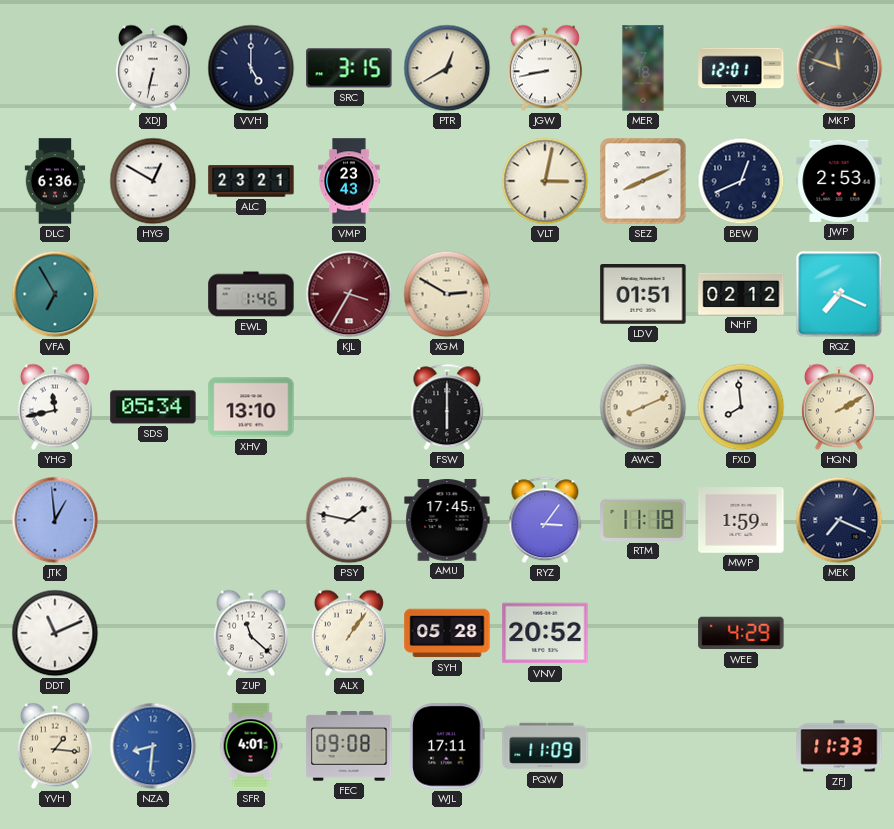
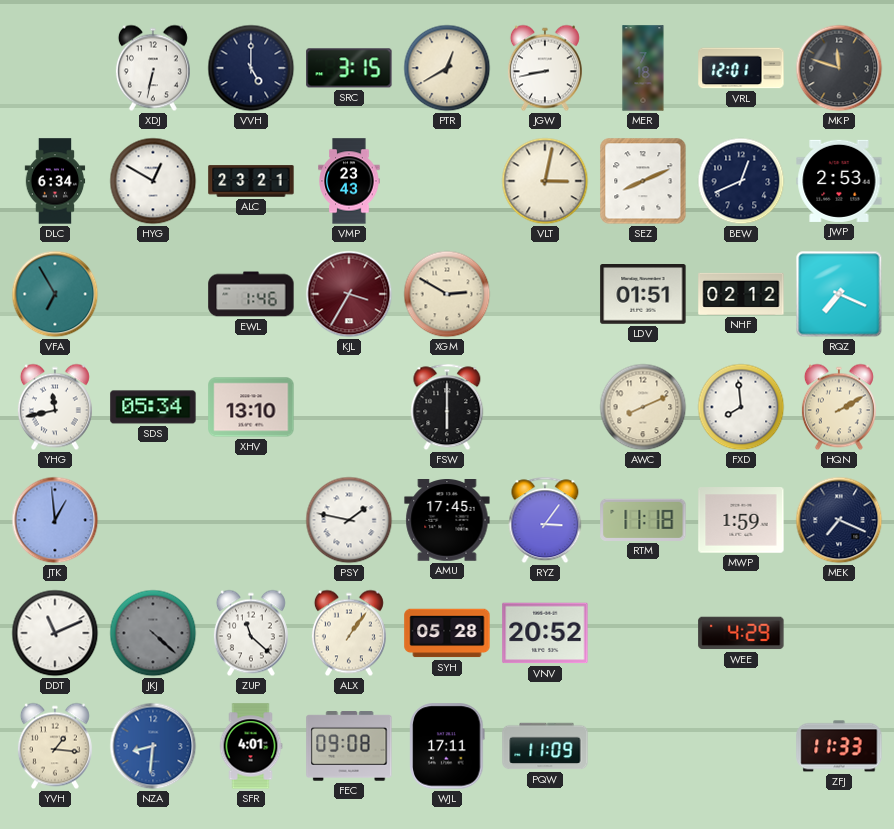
DLC: 6:36 -> 6:34 (55, 181)
JKJ: none -> 4:22 (153, 633)
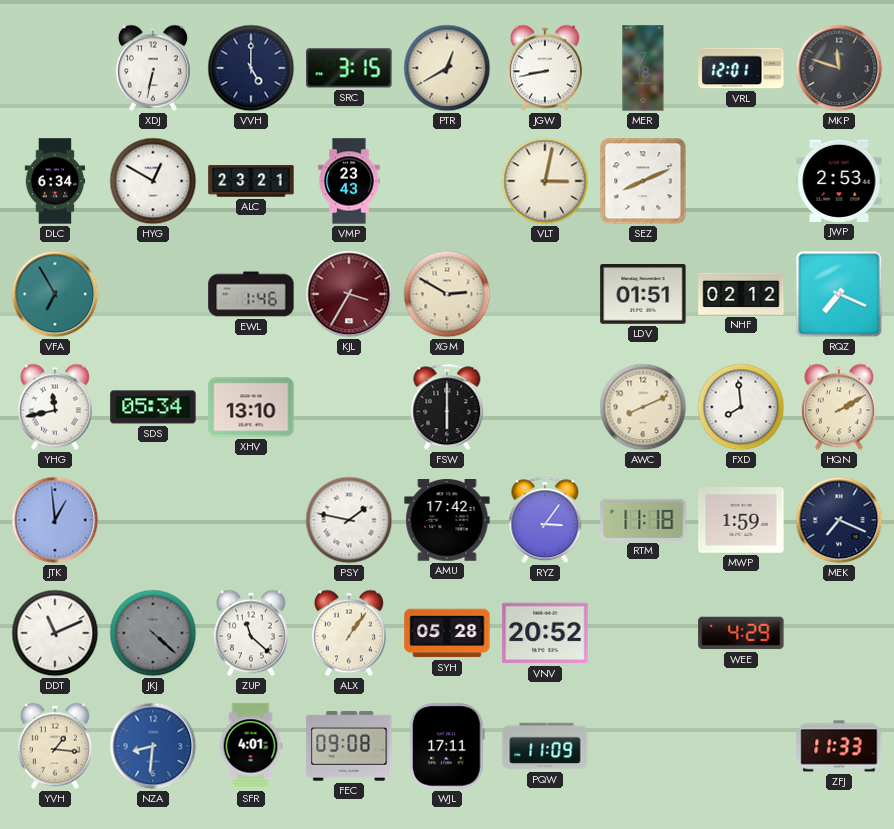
BEW: 12:41 -> none (741, 181)
AMU: 17:45 -> 17:42 (447, 520)
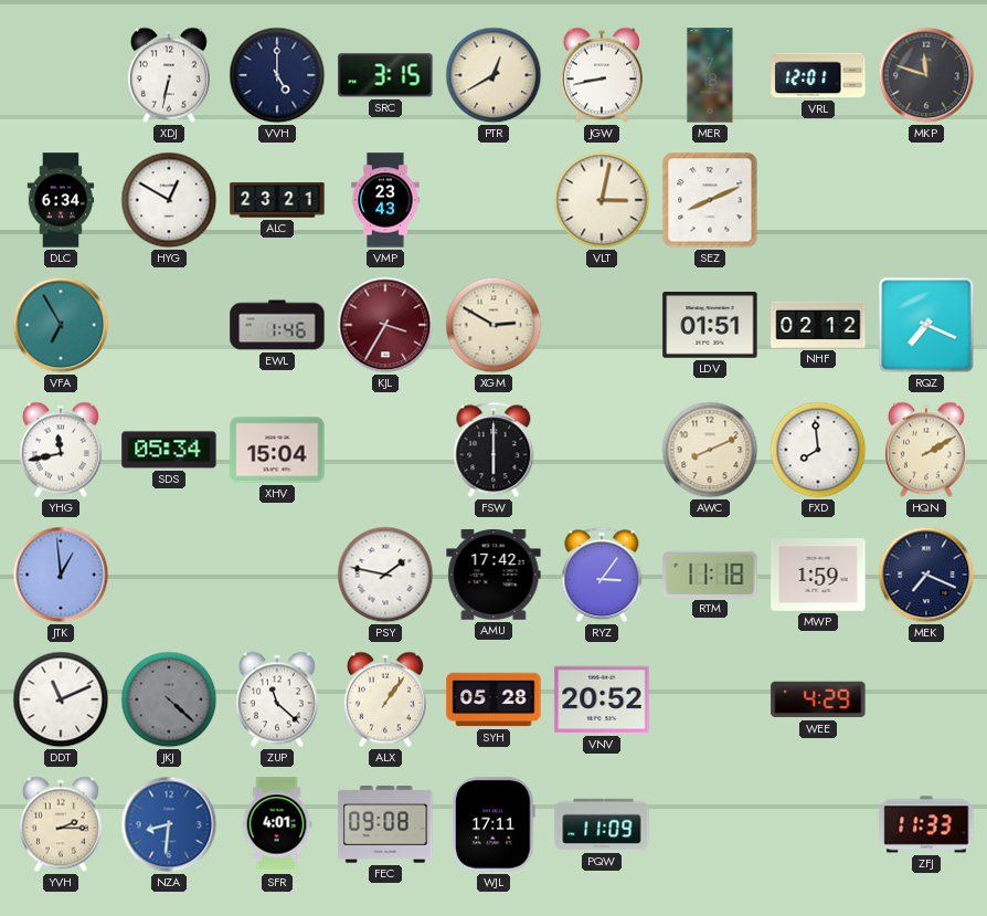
JWP: 2:53 -> none (839, 181)
XHV: 13:10 -> 15:04 (277, 450)
YVH: 1:16 -> 2:15 (61, 824)
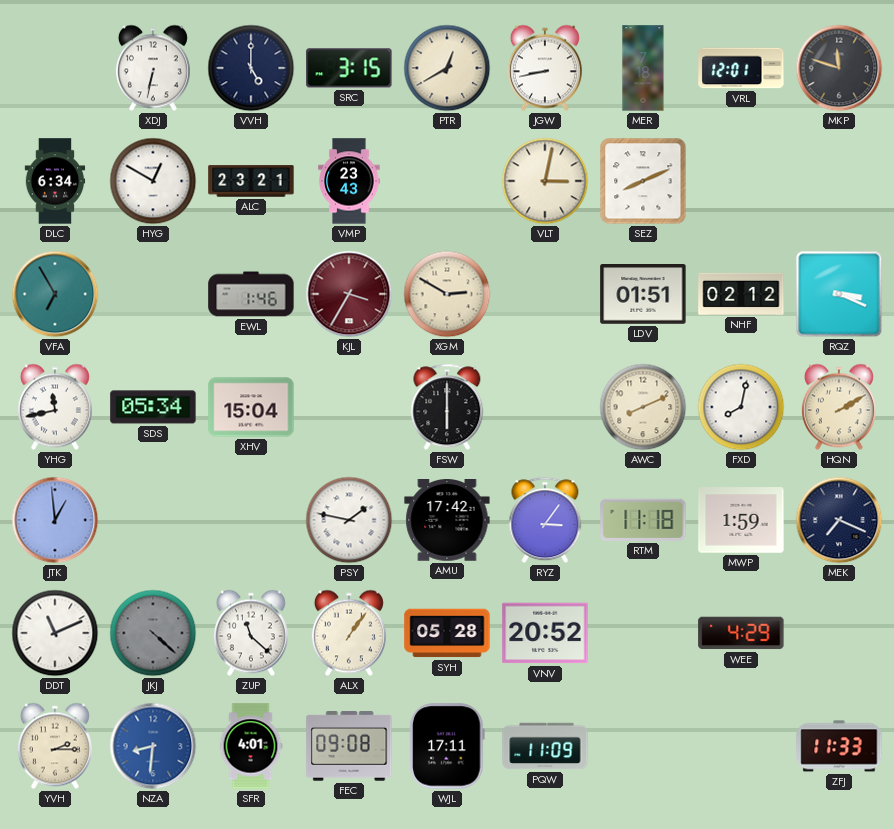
RQZ: 7:19 -> 3:19 (839, 294)
FXD: 7:59 -> 8:02 (741, 407)
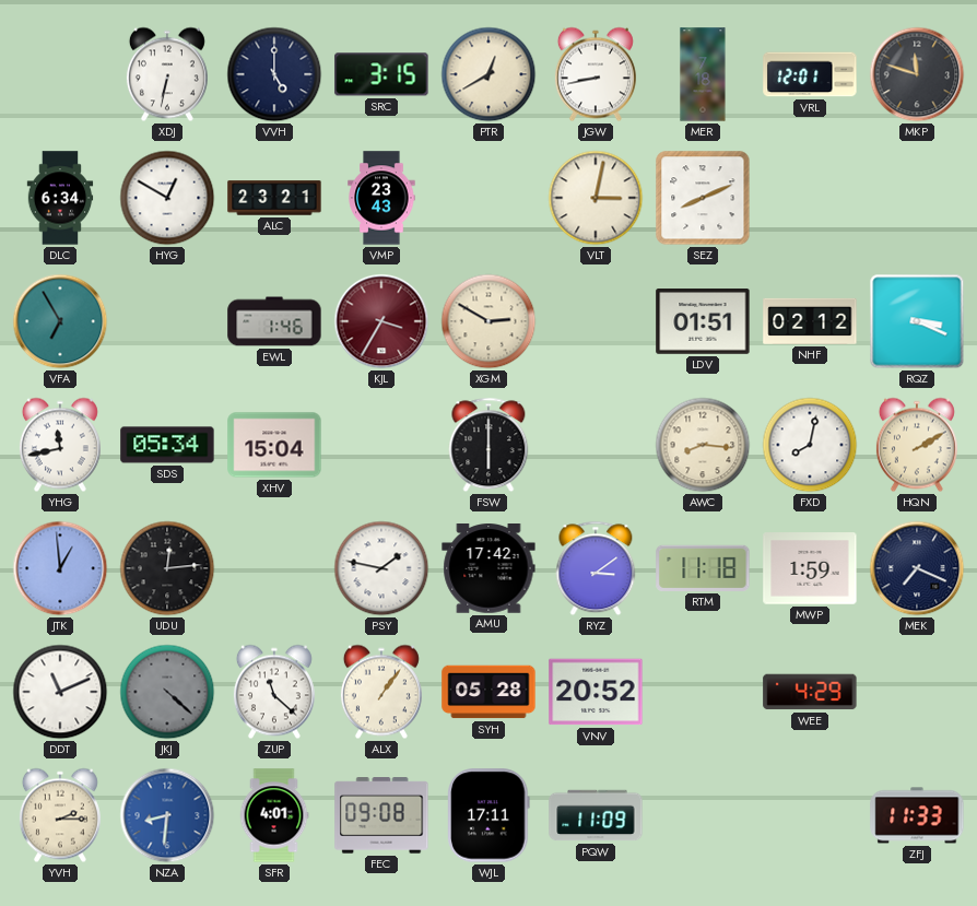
AWC: 8:11 -> 8:16 (703, 445)
UDU: none -> 12:14 (167, 568)
RYZ: 3:06 -> 3:09 (596, 568)
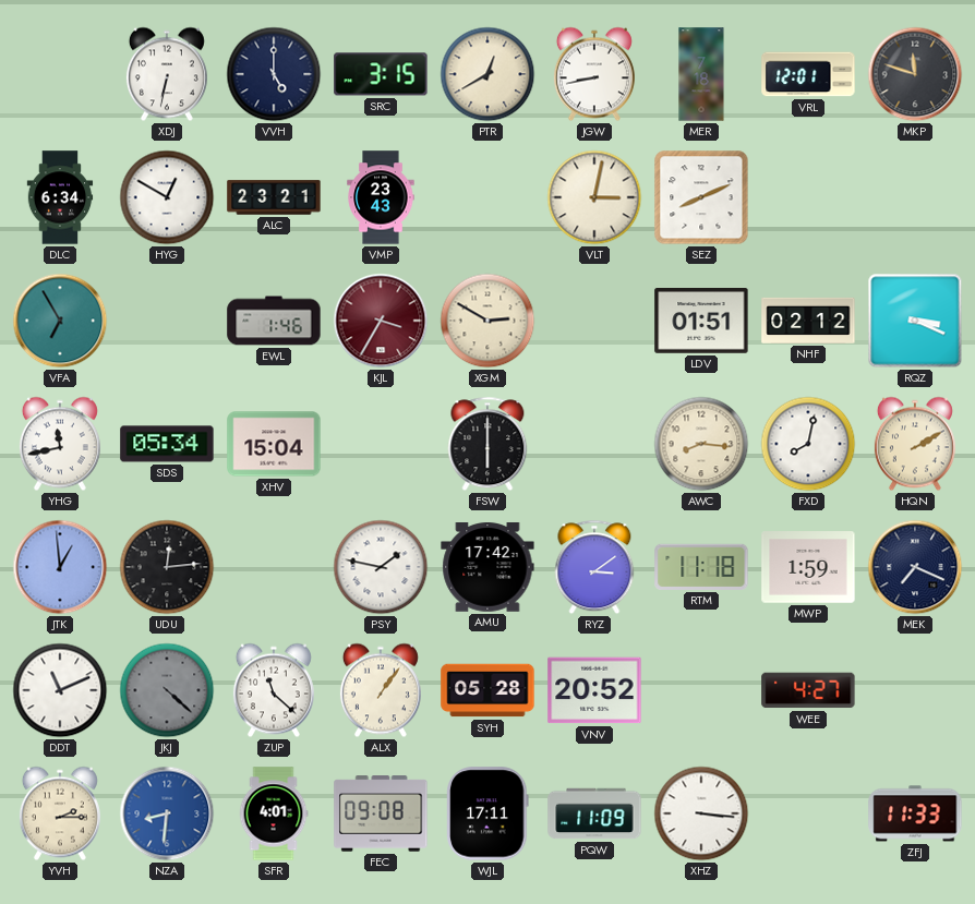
WEE: 4:29 -> 4:27 (808, 690)
XHZ: none -> 3:16 (701, 813)
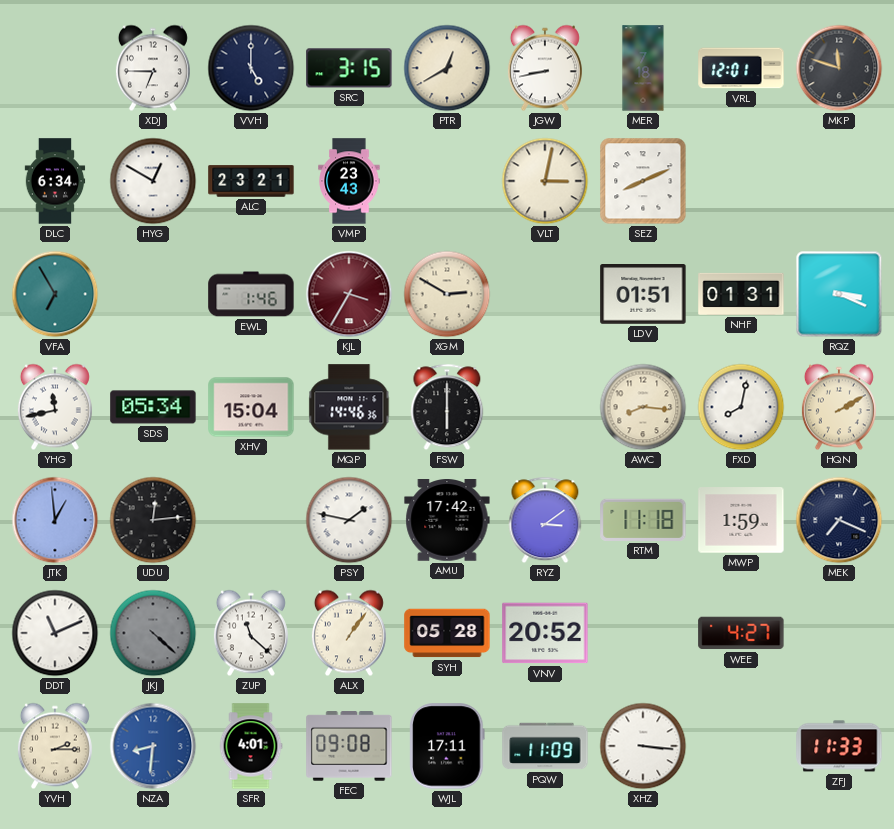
XDJ: 6:32 -> 6:45 (153, 68)
NHF: 02:12 -> 01:31 (741, 294)
MQP: none -> 14:46 (349, 407)
